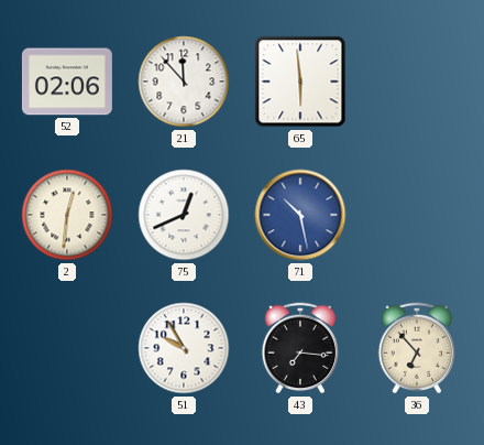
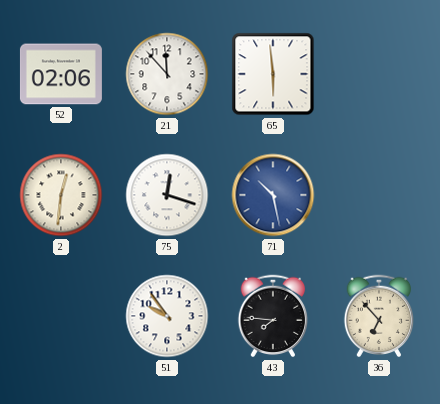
75: 12:41 -> 12:18 (167, 195)
51: 9:55 -> 9:54 (167, 316)
43: 7:16 -> 7:46 (273, 316)
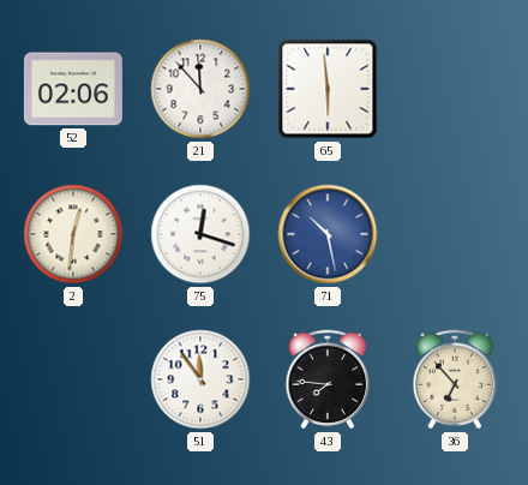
51: 9:54 -> 11:54 (200, 379)
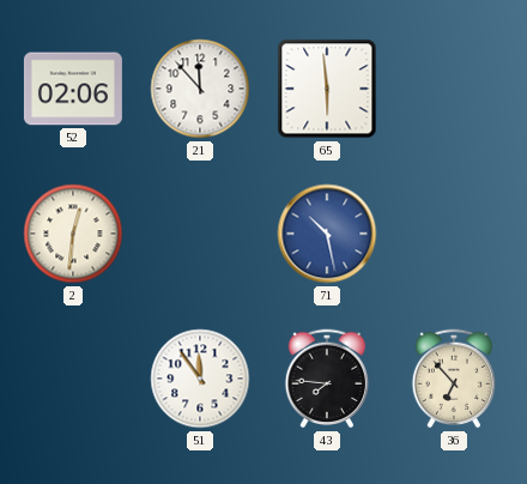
75: 12:18 -> none (200, 234)
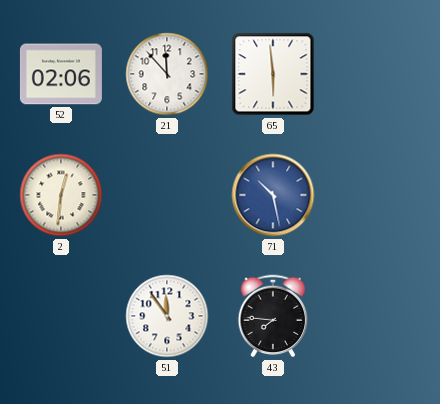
36: 6:53 -> none (454, 379)
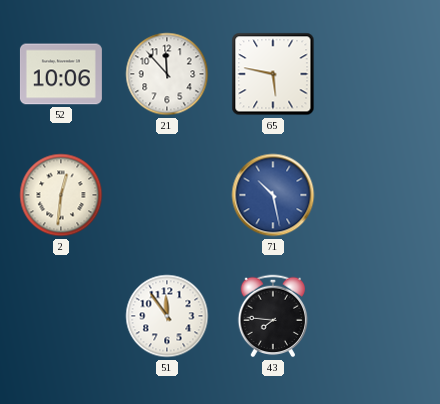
52: 02:06 -> 10:06 (61, 74)
65: 5:59 -> 5:47 (273, 74)
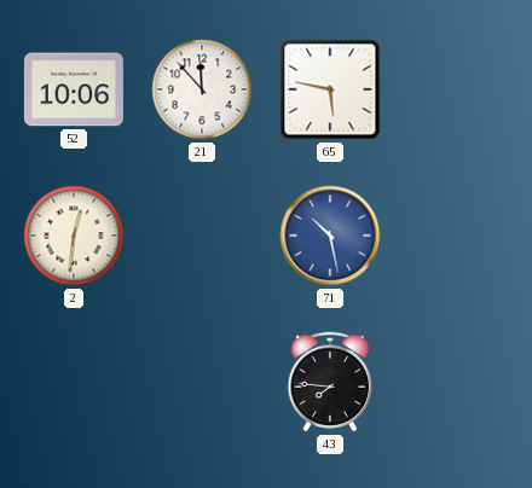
51: 11:54 -> none (167, 316)
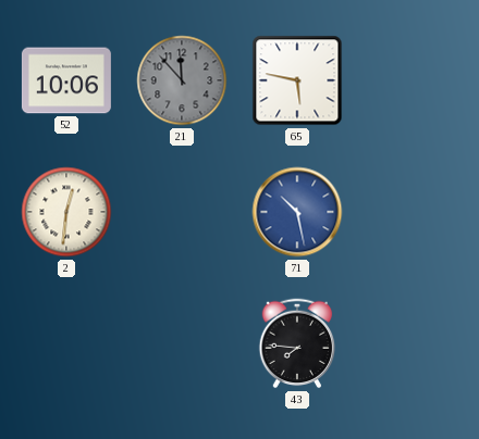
21 dial: white -> grey (182, 80)
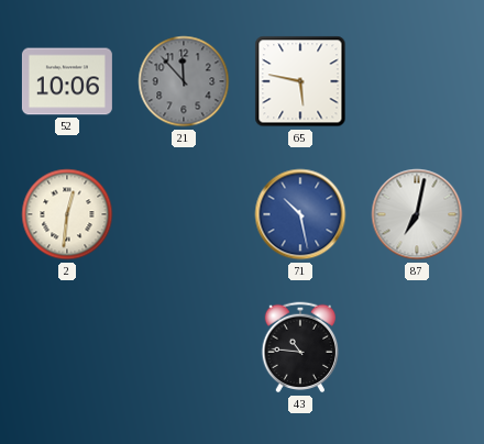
87: none -> 7:02 (417, 214)
43: 7:46 -> 10:46 (300, 347)
